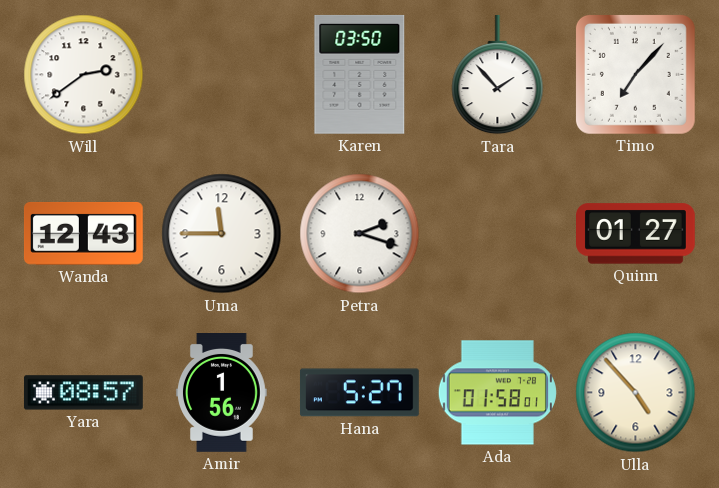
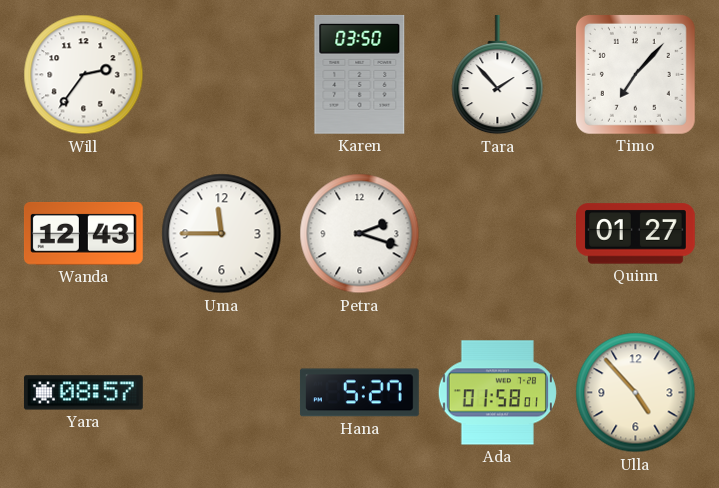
Will: 2:39 -> 2:36 (84, 75)
Amir: 1:56 -> none (222, 393)
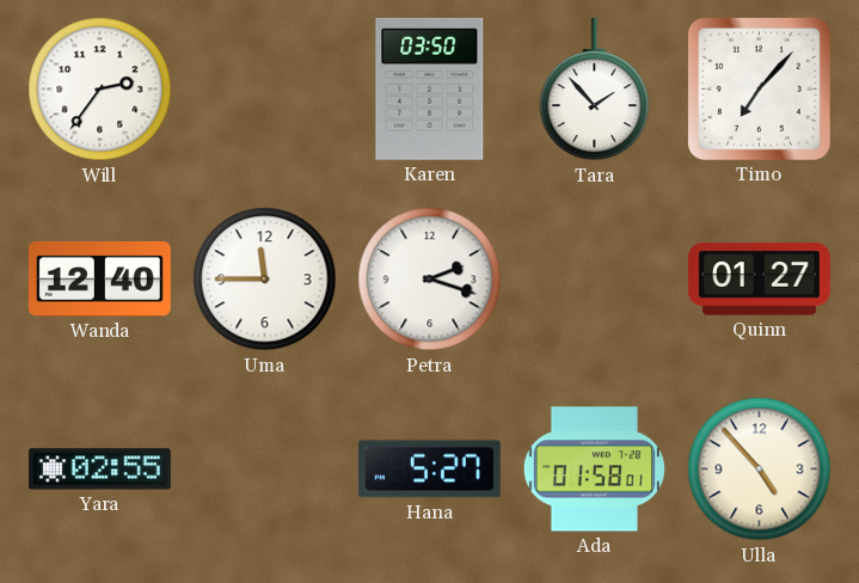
Wanda: 12:43 -> 12:40 (99, 278)
Yara: 08:57 -> 02:55 (99, 470)
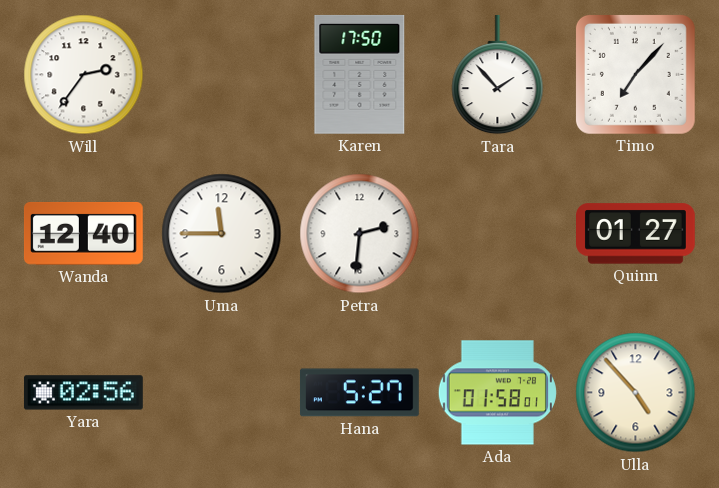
Karen: 03:50 -> 17:50 (360, 74)
Petra: 2:18 -> 2:31 (360, 234)
Yara: 02:55 -> 02:56 (83, 393)
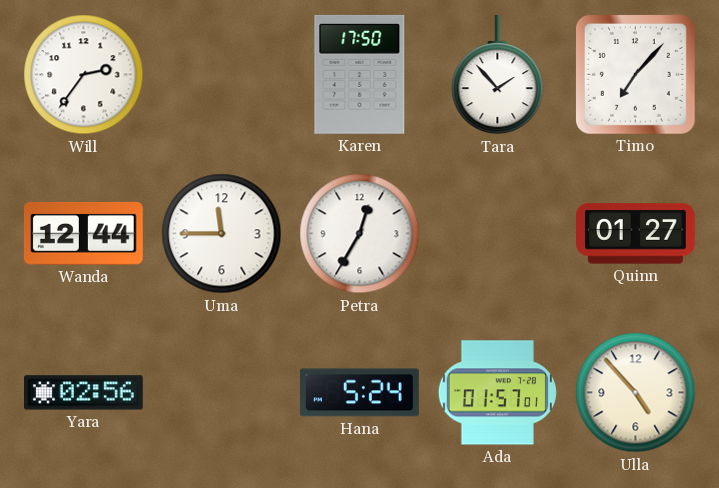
Wanda: 12:40 -> 12:44 (83, 233)
Petra: 2:31 -> 12:35 (360, 234)
Hana: 5:27 -> 5:24 (359, 393)
Ada: 01:58 -> 01:57 (497, 393)
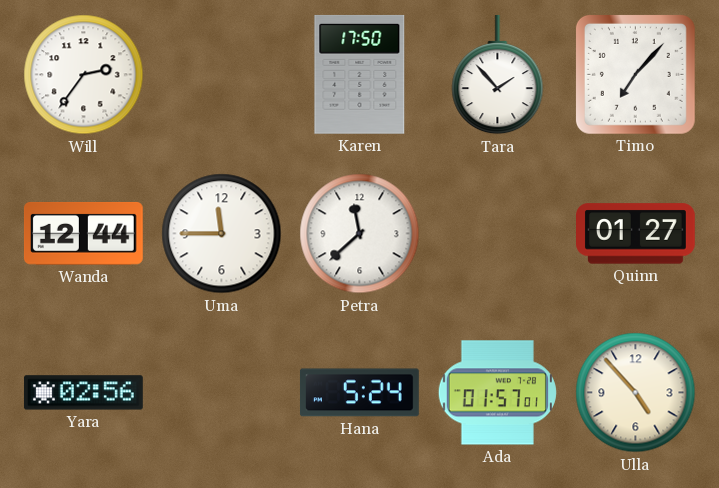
Petra: 12:35 -> 11:38 (360, 234)
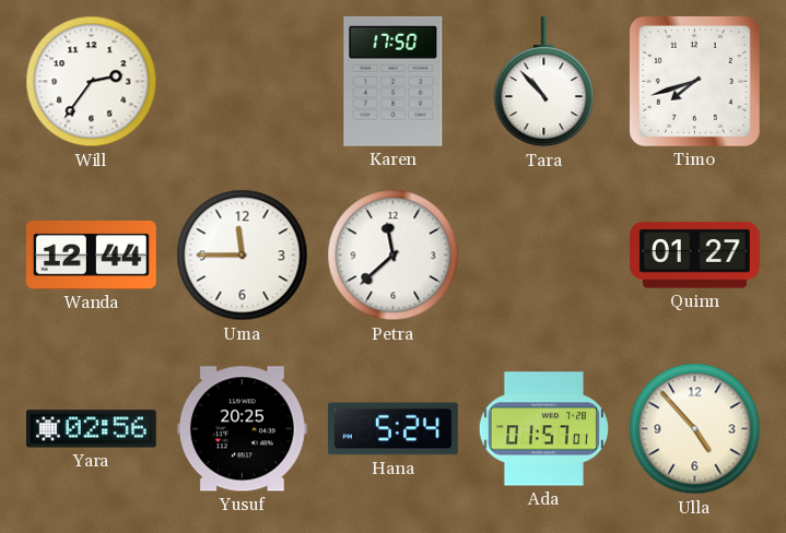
Tara: 1:53 -> 10:53 (544, 82)
Timo: 7:07 -> 7:42 (694, 81)
Yusuf: none -> 20:25 (242, 429)
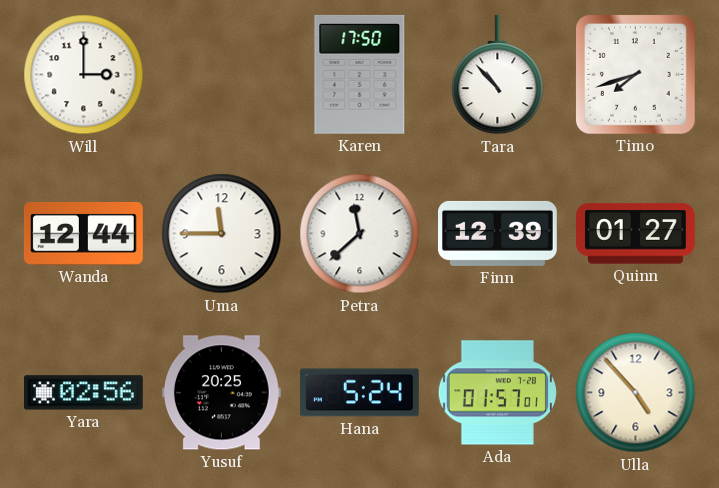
Will: 2:36 -> 3:00 (84, 75)
Finn: none -> 12:39 (498, 233)
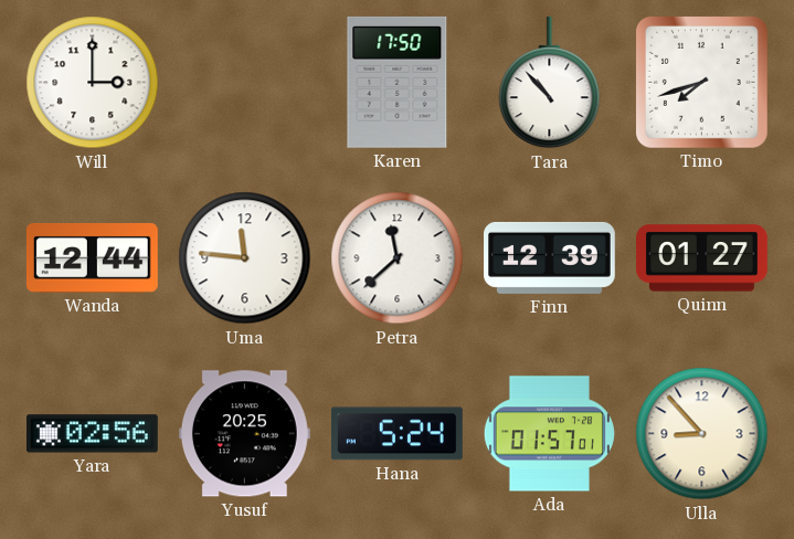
Uma: 11:45 -> 11:46 (245, 258)
Ulla: 4:53 -> 8:53 (702, 434)
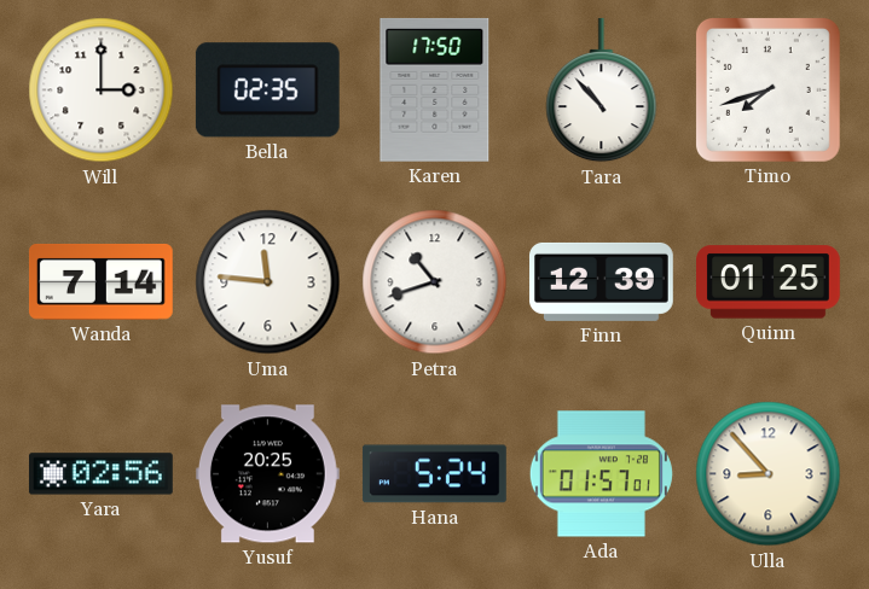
Bella: none -> 02:35 (267, 91)
Wanda: 12:44 -> 7:14 (100, 281)
Petra: 11:38 -> 10:42 (435, 282)
Quinn: 01:27 -> 01:25 (769, 282)
